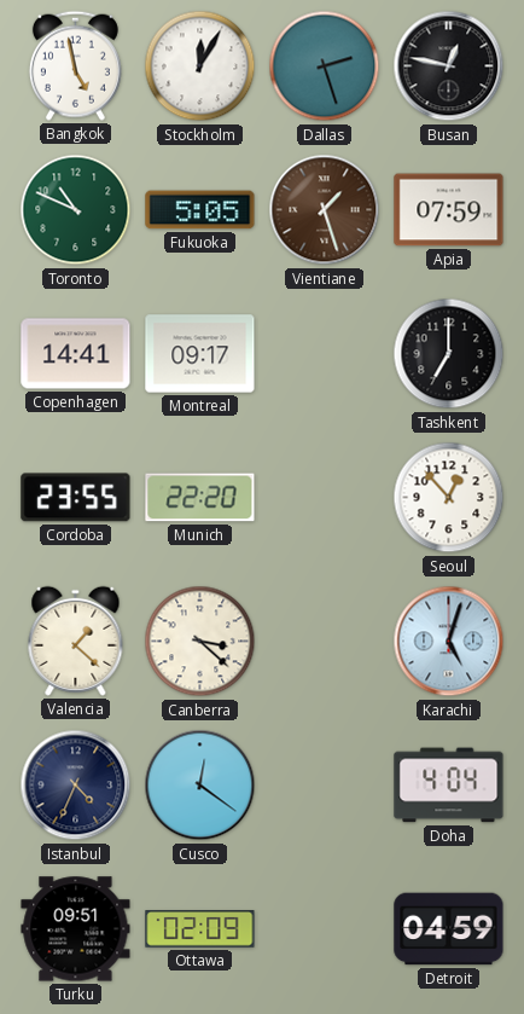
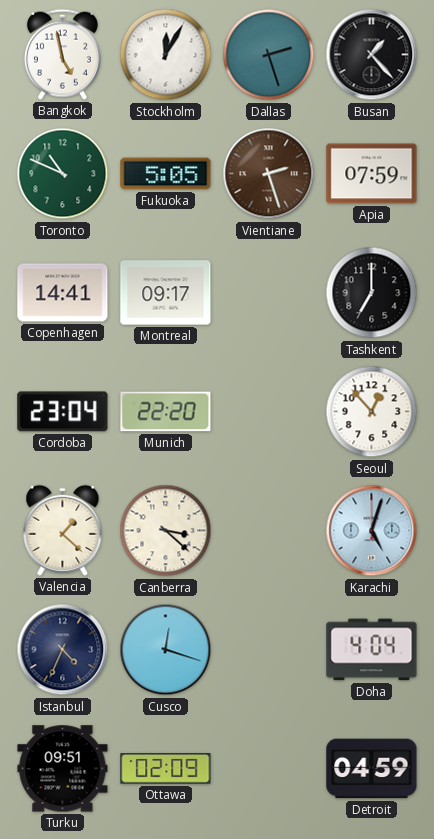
Busan: 12:47 -> 1:23 (372, 55)
Vientiane: 1:27 -> 2:27 (269, 174)
Cordoba: 23:55 -> 23:04 (63, 412)
Cusco: 12:21 -> 12:18 (166, 650)
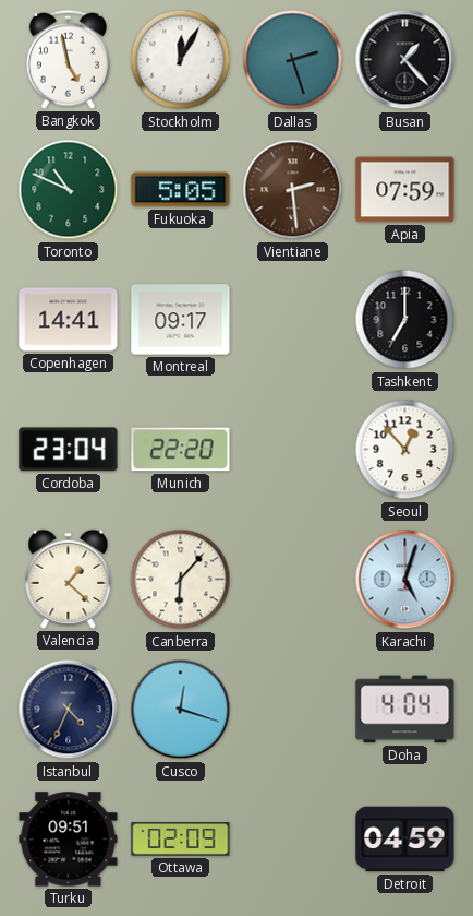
Vientiane: 2:27 -> 2:29 (293, 190)
Canberra: 3:22 -> 6:07 (181, 580)
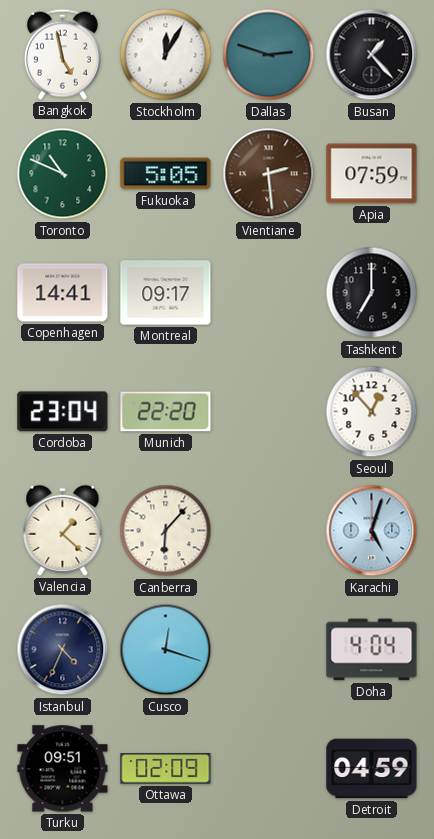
Dallas: 2:27 -> 2:48 (269, 55)
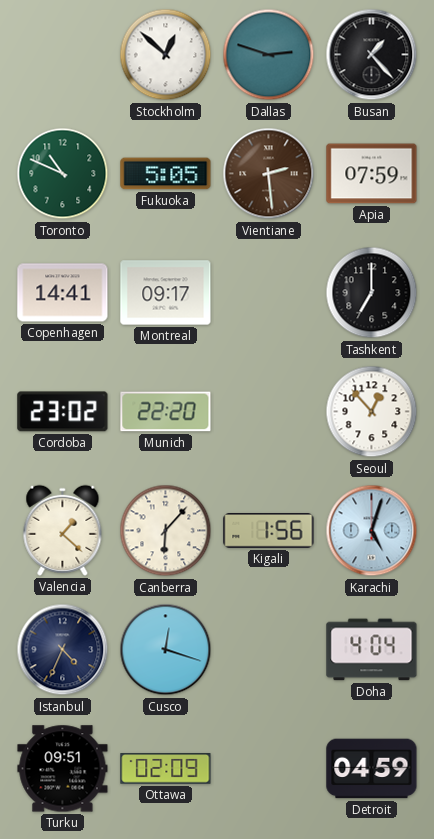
Bangkok: 4:58 -> none (62, 54)
Stockholm: 12:05 -> 12:52 (166, 55)
Cordoba: 23:04 -> 23:02 (63, 412)
Kigali: none -> 1:56 (269, 531)
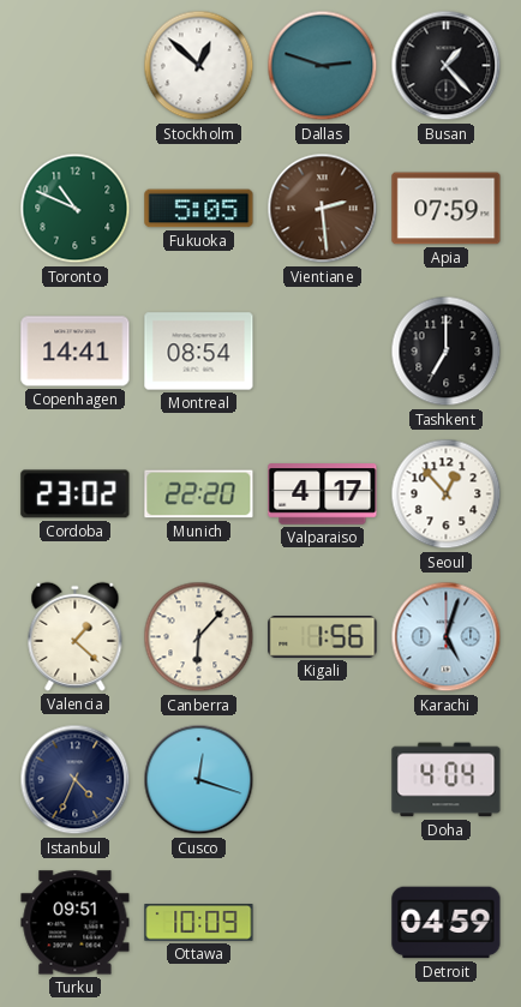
Montreal: 09:17 -> 08:54 (199, 352)
Valparaiso: none -> 4:17 (323, 494)
Ottawa: 02:09 -> 10:09 (199, 923)
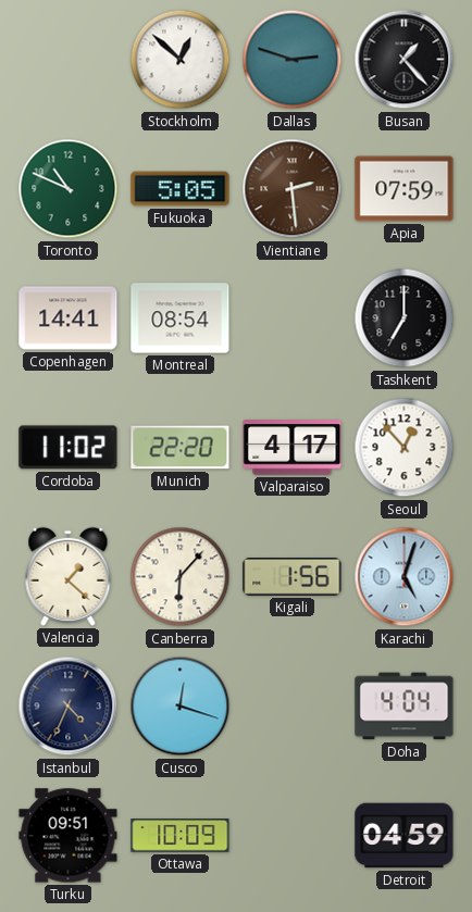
Cordoba: 23:02 -> 11:02 (69, 448)
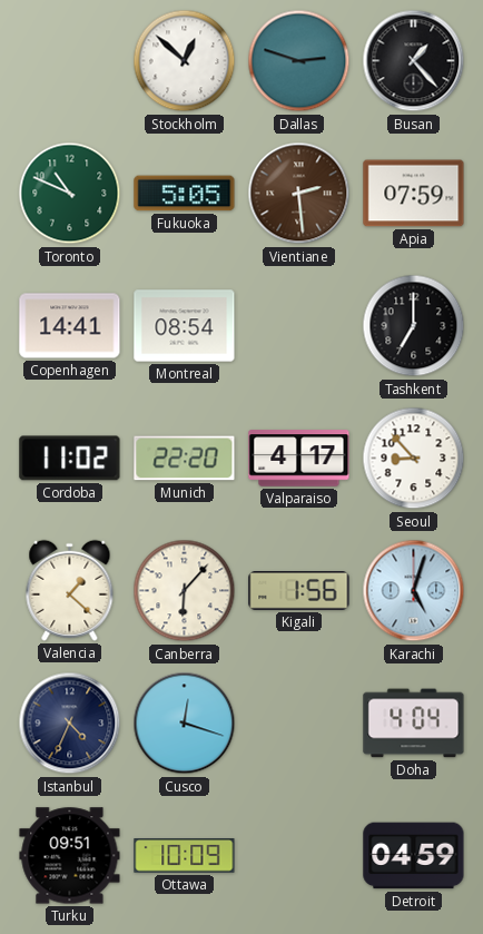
Seoul: 12:53 -> 8:53 (414, 459)
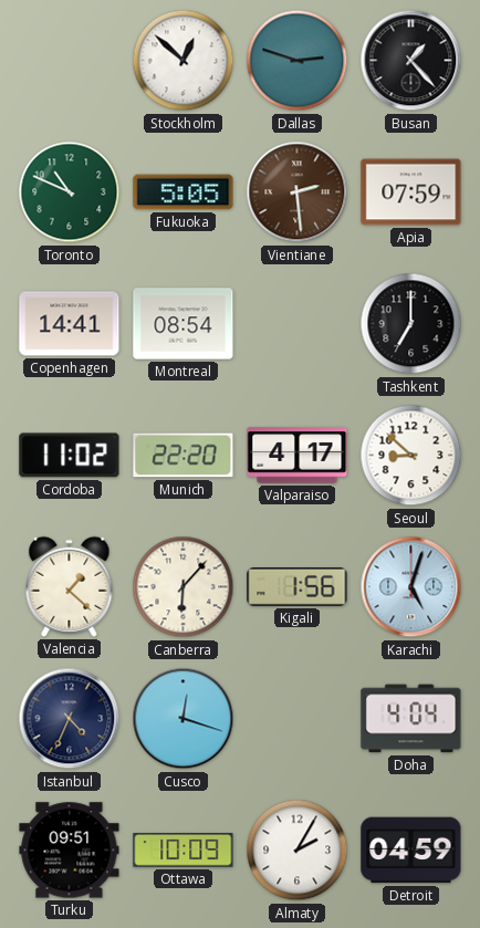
Seoul: 8:53 -> 8:52 (411, 456)
Almaty: none -> 2:05 (298, 851)
